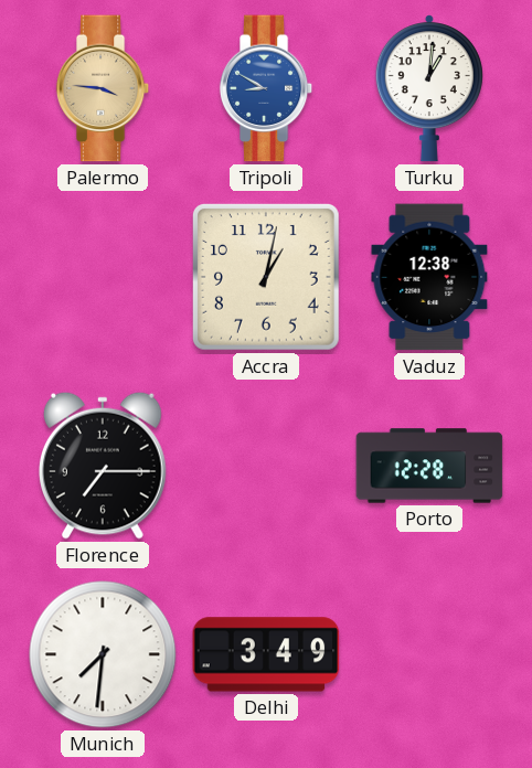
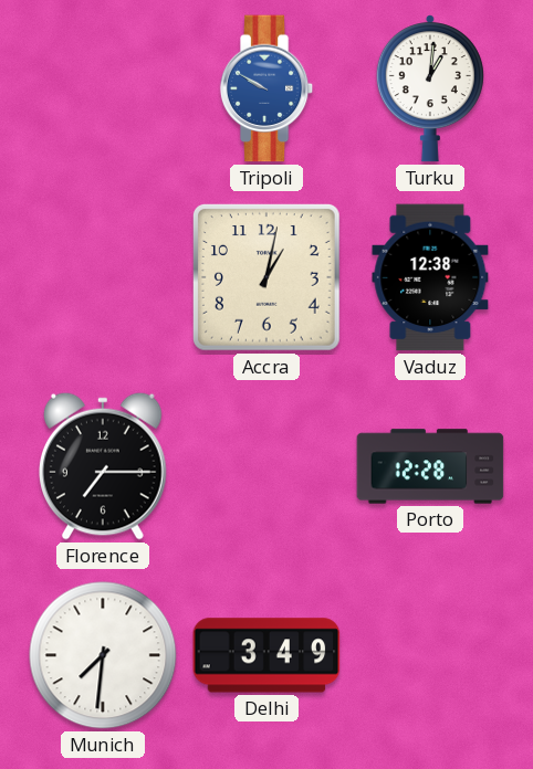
Palermo: 3:46 -> none (103, 88)
Tripoli: 8:50 -> 9:50 (266, 88)
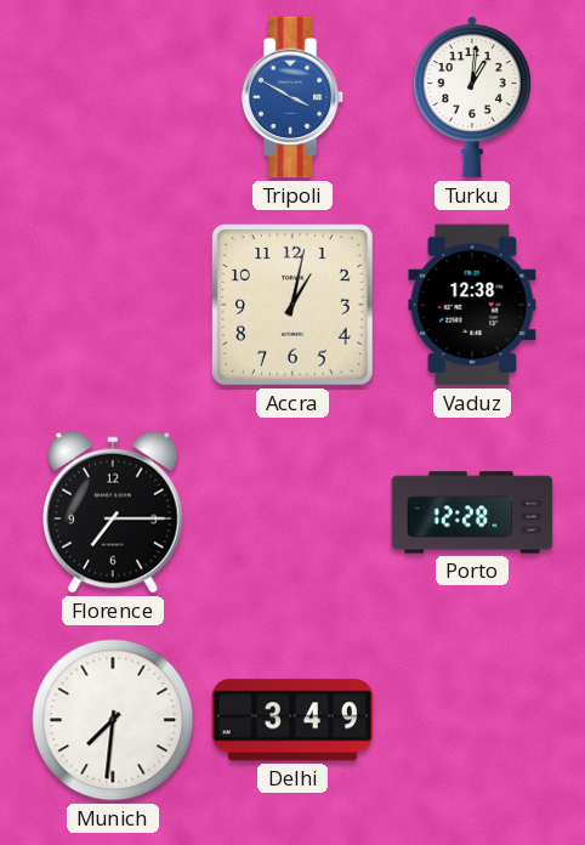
Tripoli: 9:50 -> 3:50 (292, 97)
